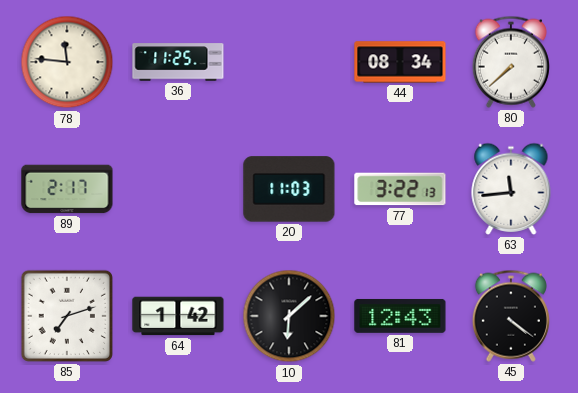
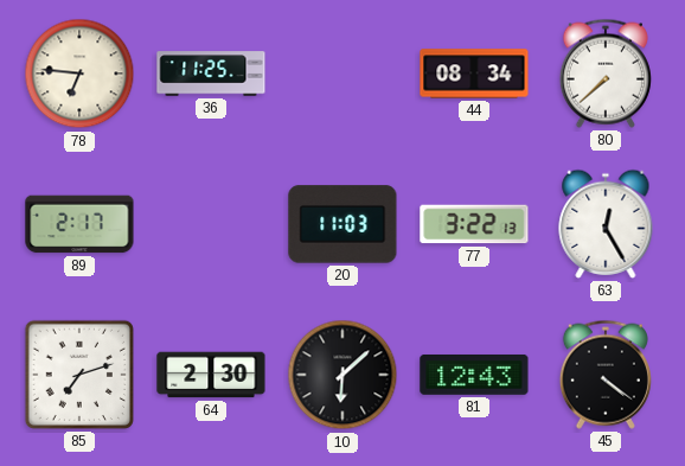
78: 11:46 -> 6:46 (79, 74)
63: 11:44 -> 12:25 (606, 224)
64: 1:42 -> 2:30 (211, 375)
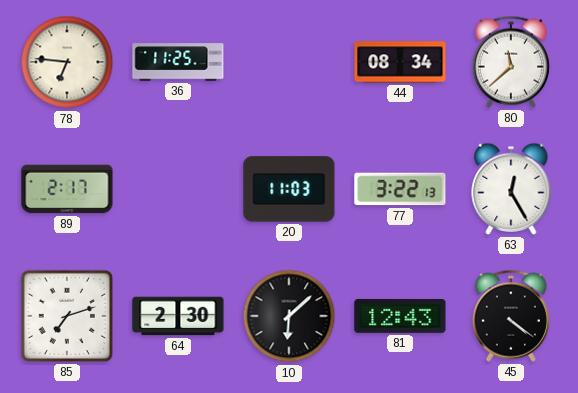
80: 7:38 -> 11:38 (511, 62)
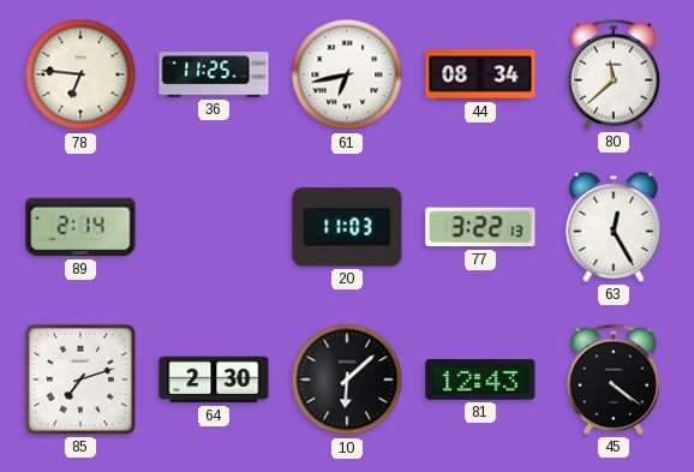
61: none -> 6:43 (347, 74)
89: 2:17 -> 2:14 (80, 227)
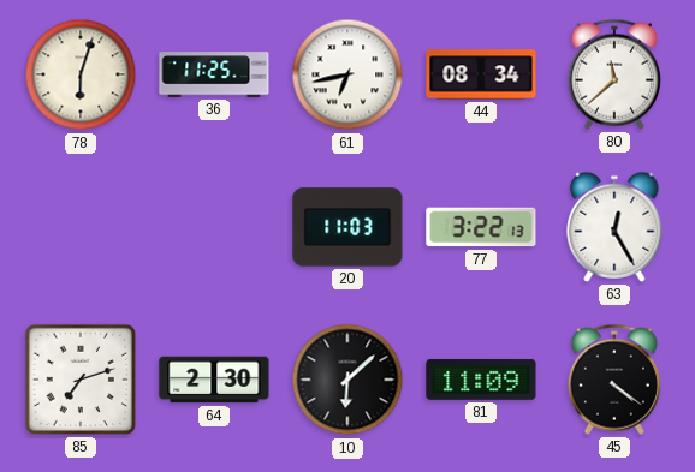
78: 6:46 -> 6:03 (81, 74)
89: 2:14 -> none (80, 227)
81: 12:43 -> 11:09 (481, 380)
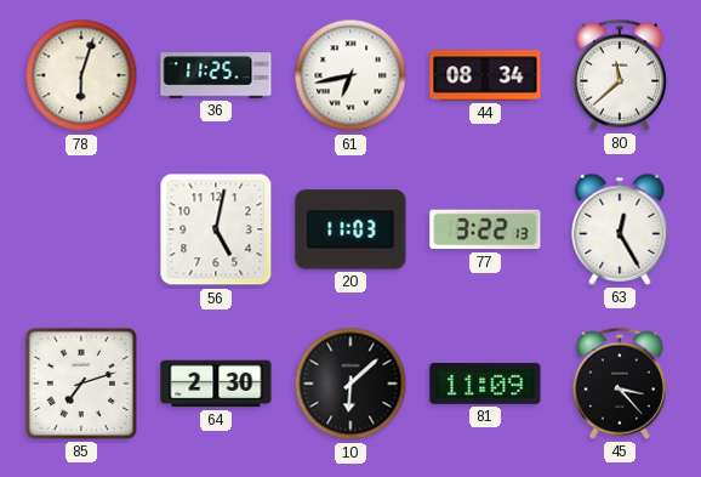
56: none -> 5:02 (216, 229)
45: 4:21 -> 3:23 (620, 384)
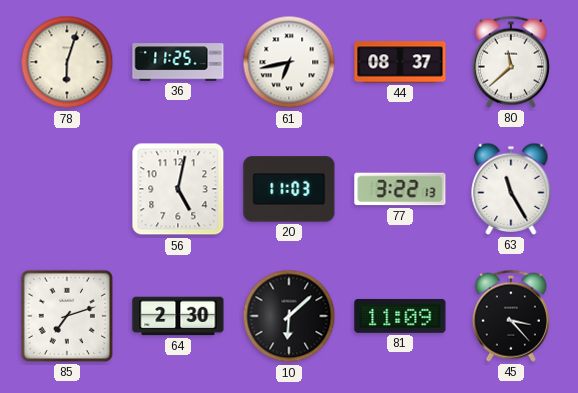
44: 08:34 -> 08:37 (400, 62)
63: 12:25 -> 11:25 (511, 189)
